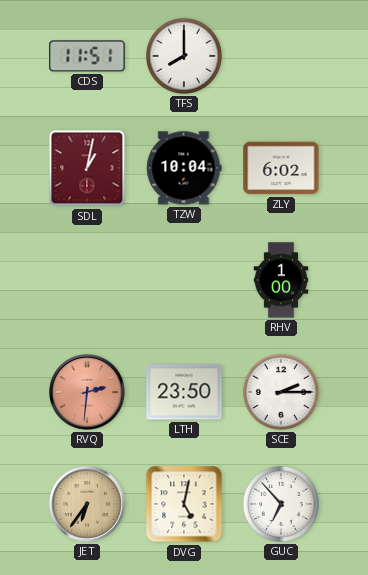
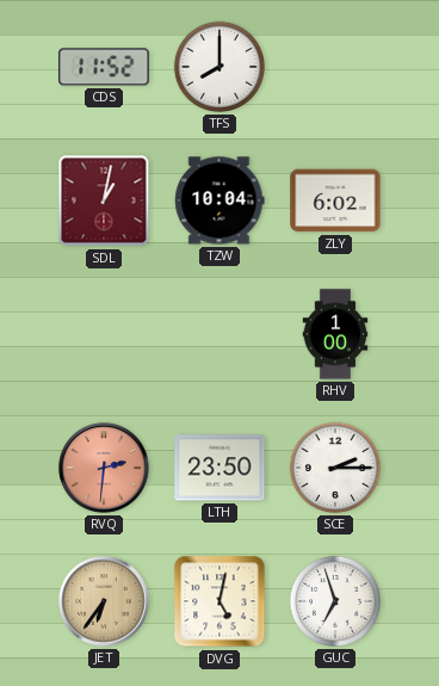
CDS: 11:51 -> 11:52 (104, 67)
GUC: 6:53 -> 6:57 (335, 601)
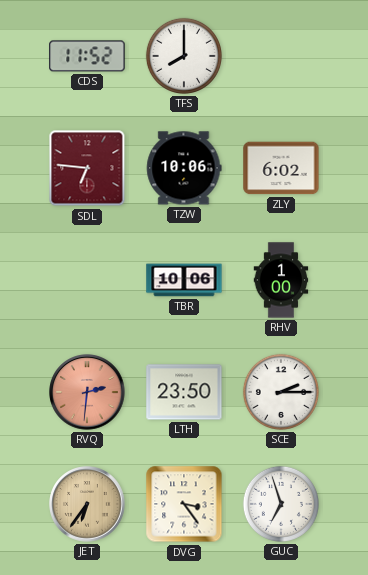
SDL: 1:02 -> 6:46 (87, 168)
TZW: 10:04 -> 10:06 (184, 168)
TBR: none -> 10:06 (184, 280)
DVG: 5:02 -> 3:24 (184, 504)
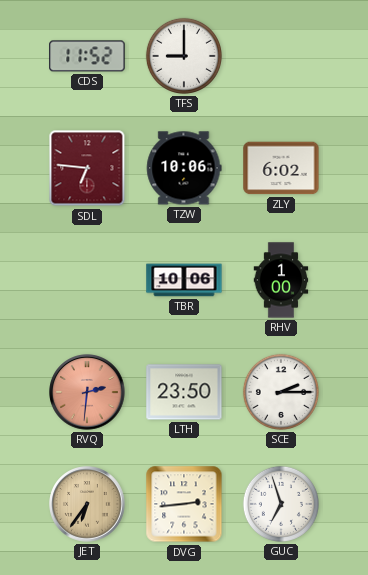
TFS: 8:00 -> 9:00 (184, 56)
DVG: 3:24 -> 2:44 (184, 504)
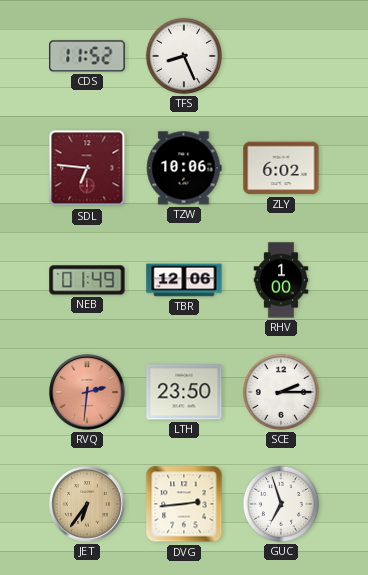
TFS: 9:00 -> 8:26 (184, 56)
NEB: none -> 01:49 (87, 280)
TBR: 10:06 -> 12:06 (184, 280)
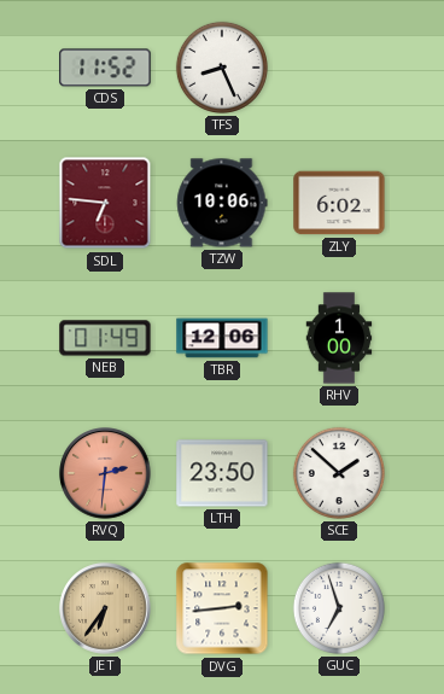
SCE: 2:15 -> 1:52 (339, 473)
